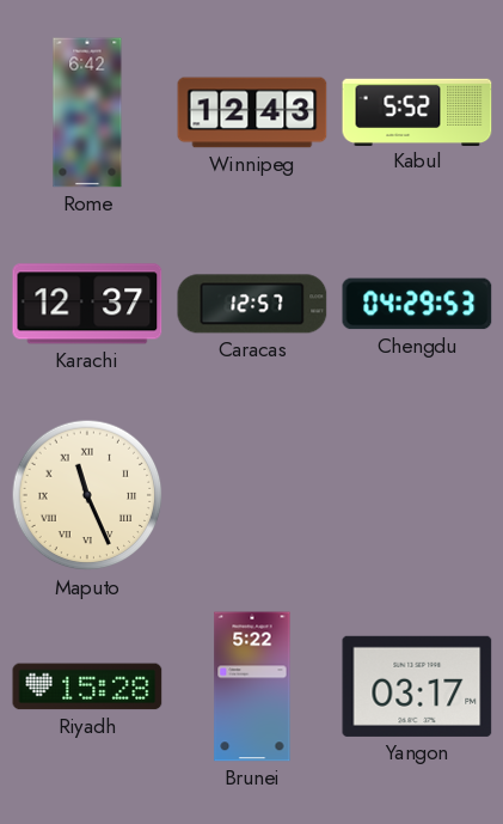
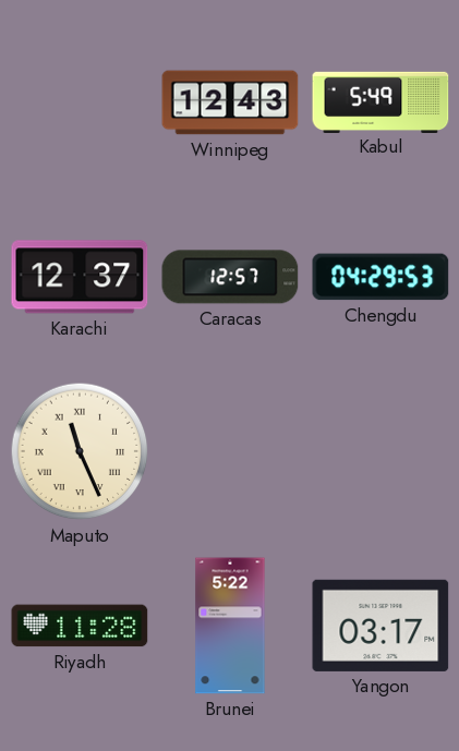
Rome: 6:42 -> none (87, 112)
Kabul: 5:52 -> 5:49 (381, 101)
Riyadh: 15:28 -> 11:28 (80, 626)
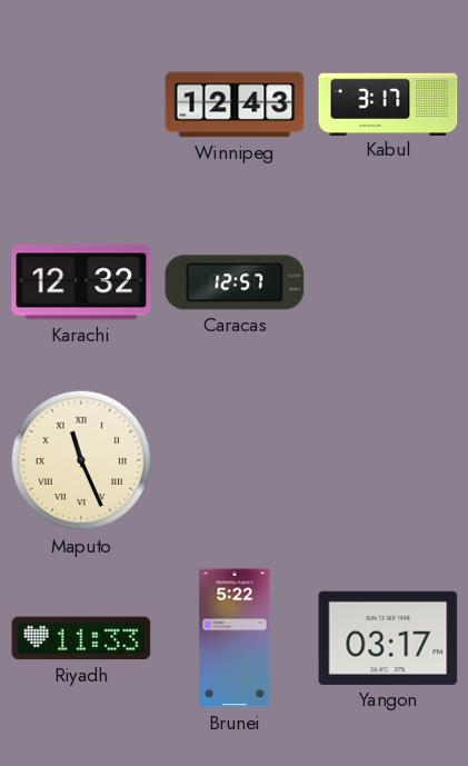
Kabul: 5:49 -> 3:17 (388, 103)
Karachi: 12:37 -> 12:32 (81, 282)
Chengdu: 04:29 -> none (381, 277)
Riyadh: 11:28 -> 11:33 (81, 638)
